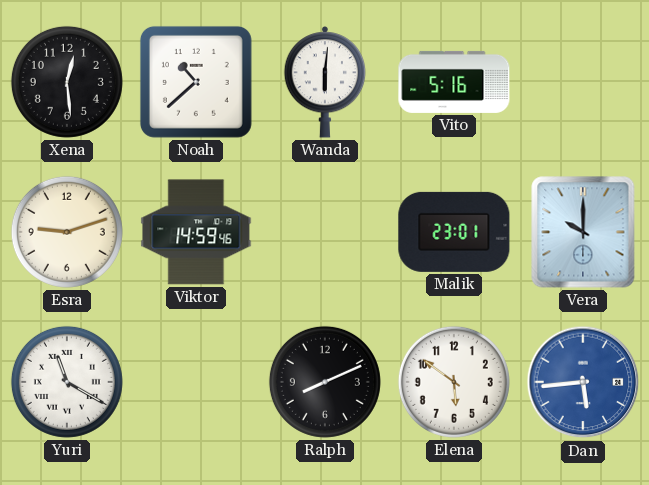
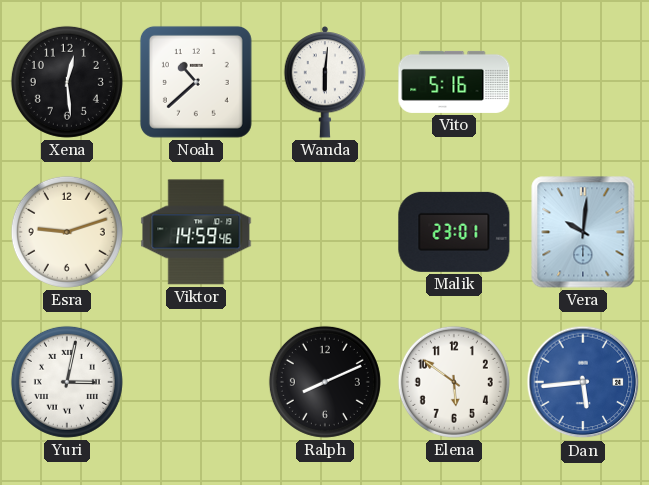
Vera: 10:00 -> 10:01 (583, 232)
Yuri: 11:20 -> 3:02 (67, 382)
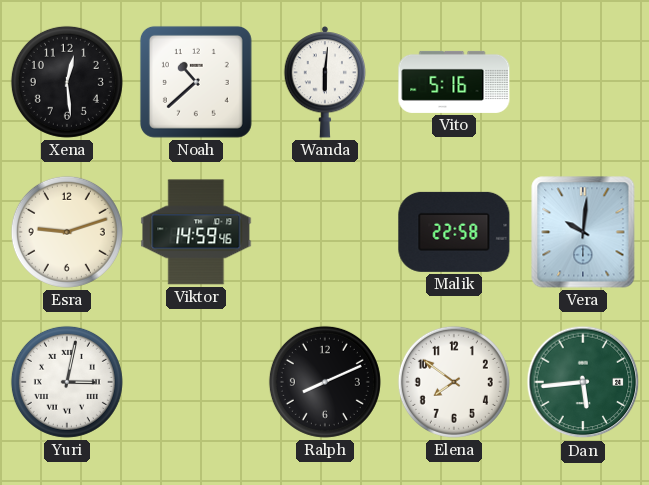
Malik: 23:01 -> 22:58 (454, 232)
Elena: 5:51 -> 7:51 (454, 382)
Dan dial: blue -> green (583, 382)
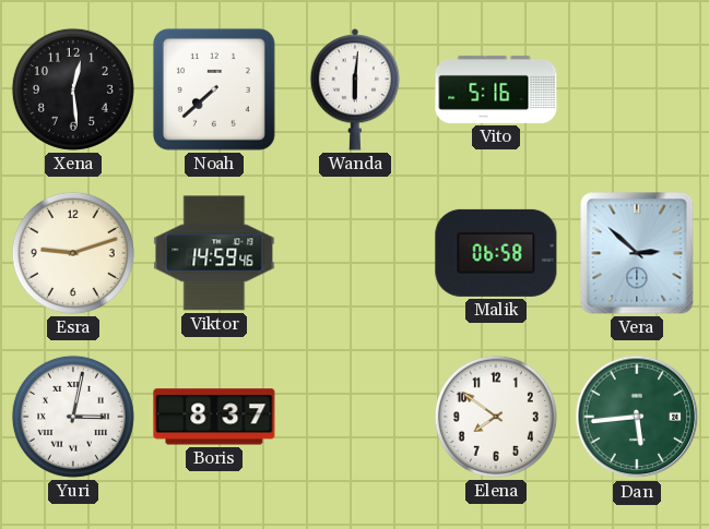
Noah: 10:38 -> 7:38 (214, 89)
Malik: 22:58 -> 06:58 (496, 253)
Vera: 10:01 -> 2:52 (637, 253)
Boris: none -> 8:37 (214, 417)
Ralph: 8:11 -> none (325, 382)
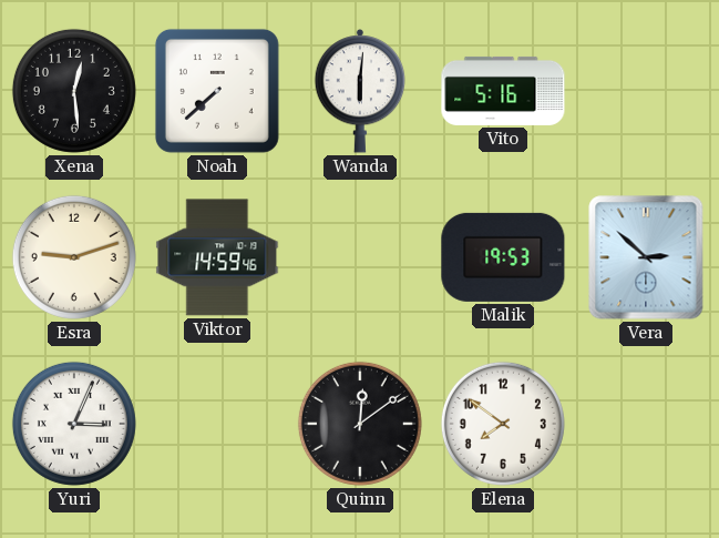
Malik: 06:58 -> 19:53 (503, 257)
Yuri: 3:02 -> 3:04 (74, 424)
Boris: 8:37 -> none (214, 417)
Quinn: none -> 12:09 (360, 424)
Dan: 5:44 -> none (637, 417)
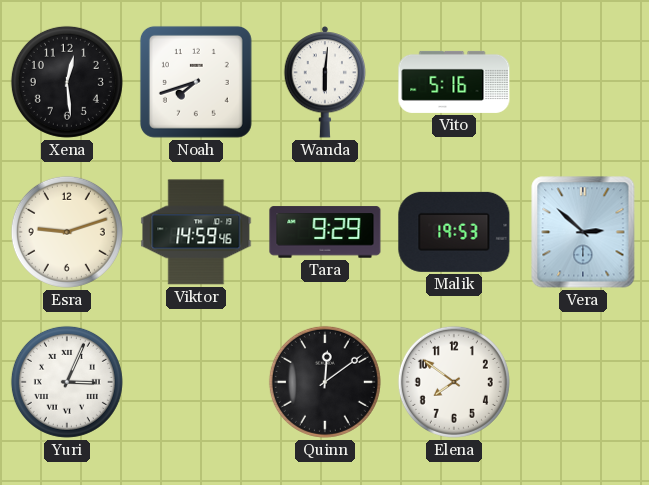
Noah: 7:38 -> 7:42 (196, 82)
Tara: none -> 9:29 (325, 232)
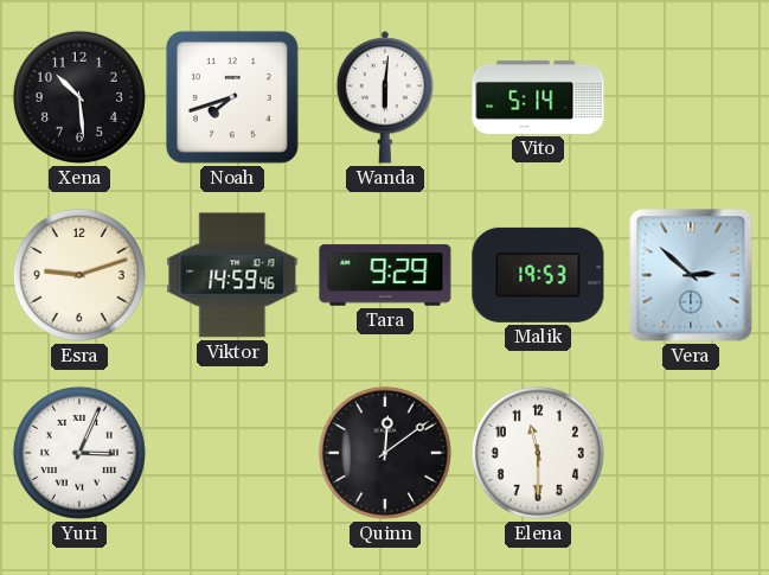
Xena: 12:29 -> 10:29 (79, 97)
Vito: 5:16 -> 5:14 (538, 97)
Elena: 7:51 -> 11:30 (538, 453)
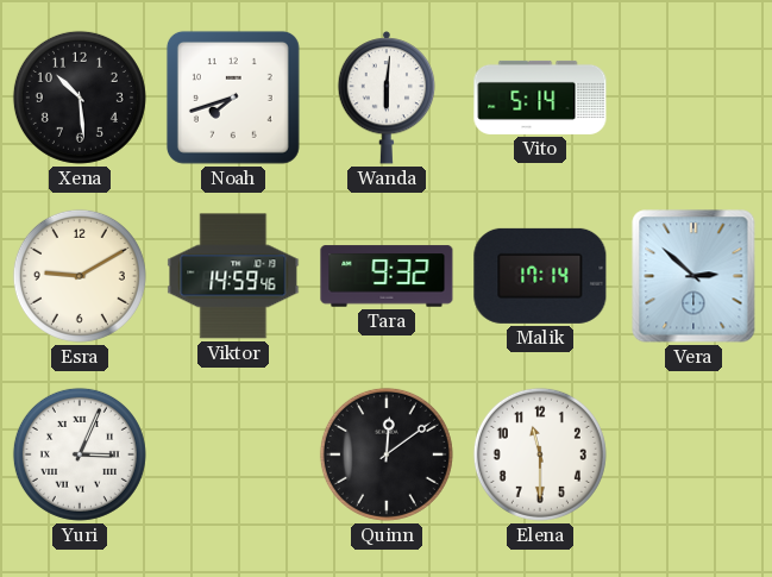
Esra: 9:12 -> 9:10 (80, 276)
Tara: 9:29 -> 9:32 (387, 276)
Malik: 19:53 -> 17:14 (540, 276)
